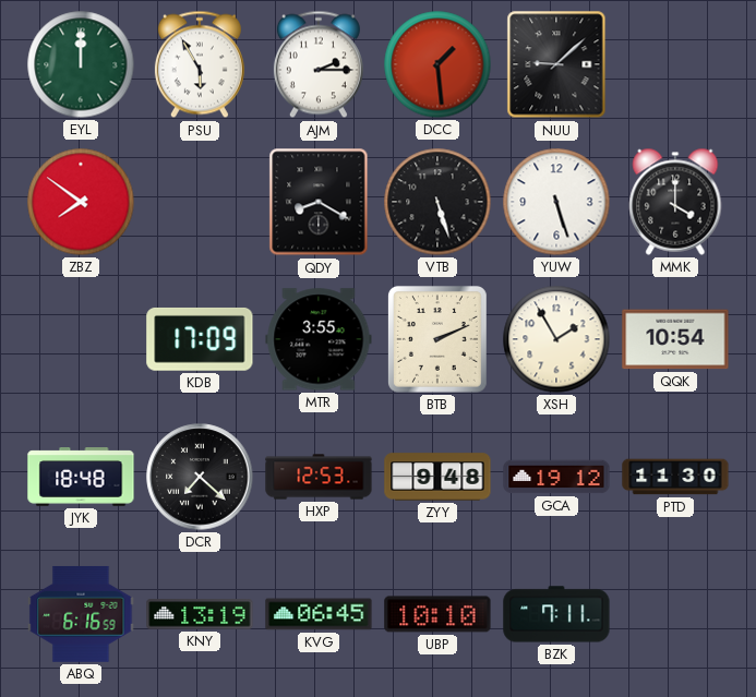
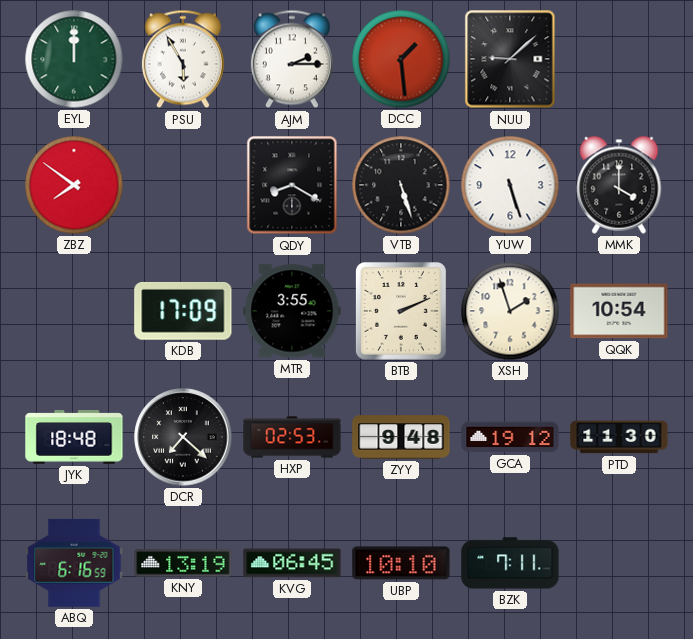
XSH: 1:55 -> 1:57 (510, 311)
HXP: 12:53 -> 02:53 (292, 437)
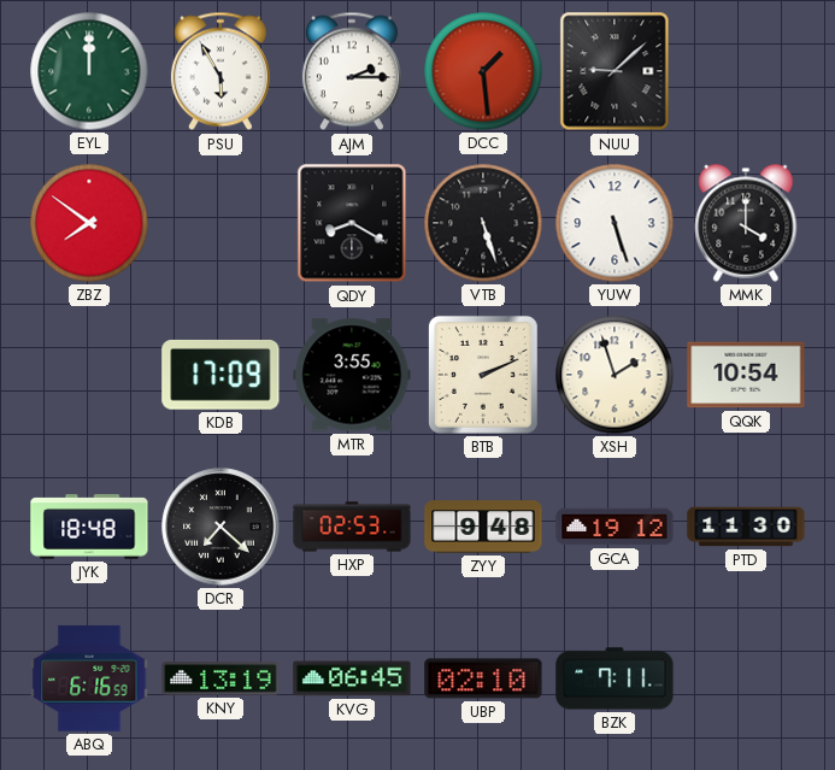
UBP: 10:10 -> 02:10 (483, 678)
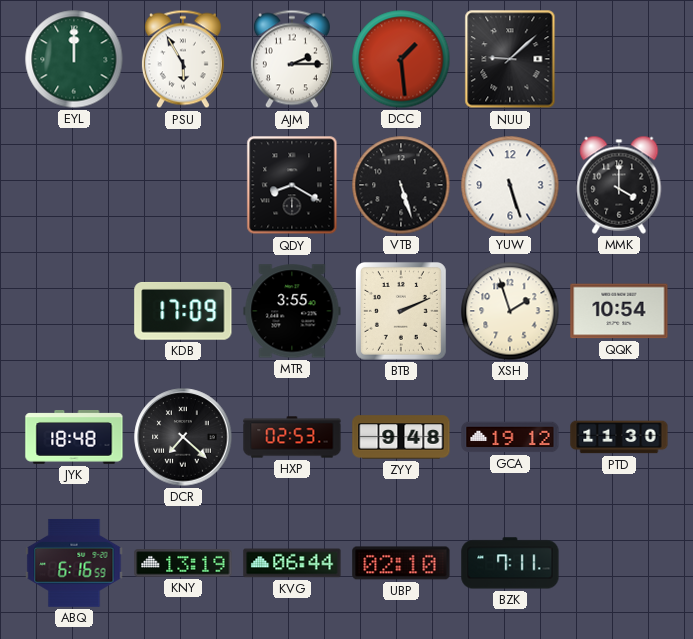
ZBZ: 7:51 -> none (89, 223)
KVG: 06:45 -> 06:44 (292, 563)
